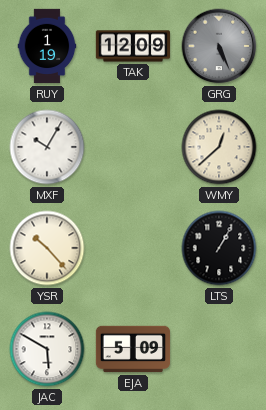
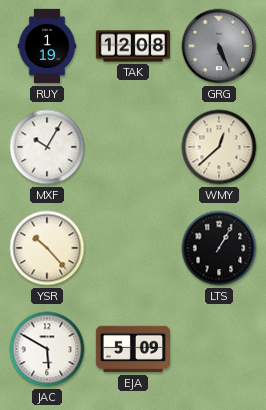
TAK: 12:09 -> 12:08 (133, 46)
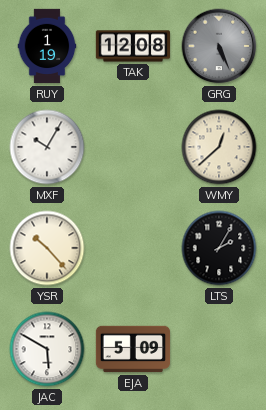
LTS: 1:05 -> 2:05 (219, 248)
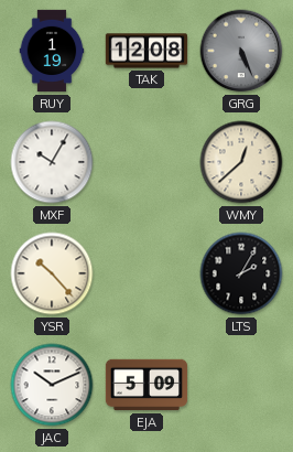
JAC: 5:50 -> 10:11 (52, 385)
